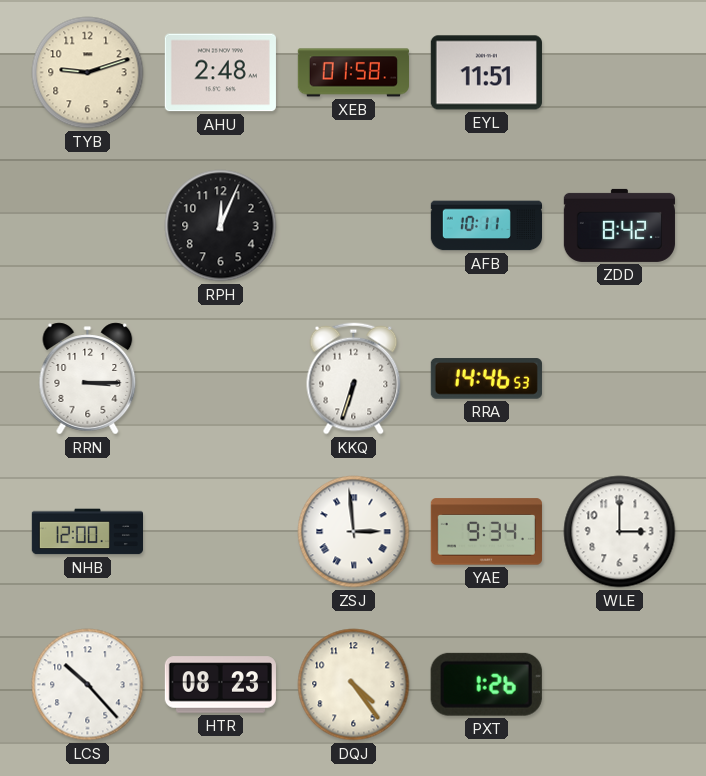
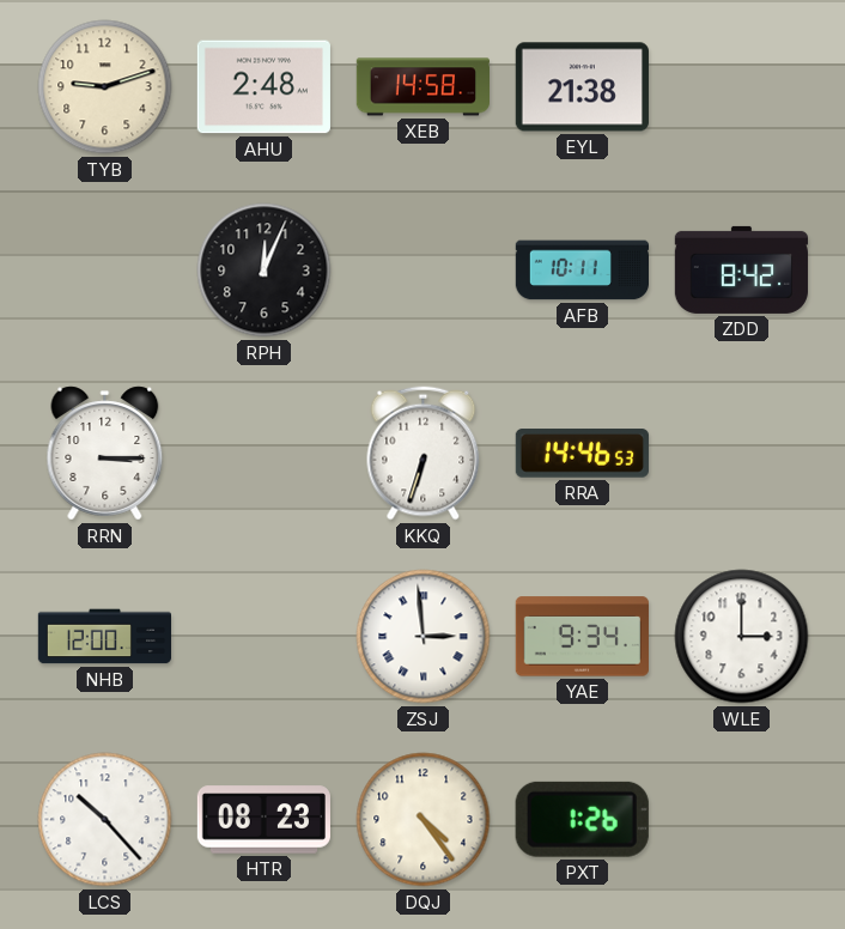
XEB: 01:58 -> 14:58 (423, 87)
EYL: 11:51 -> 21:38 (582, 87)
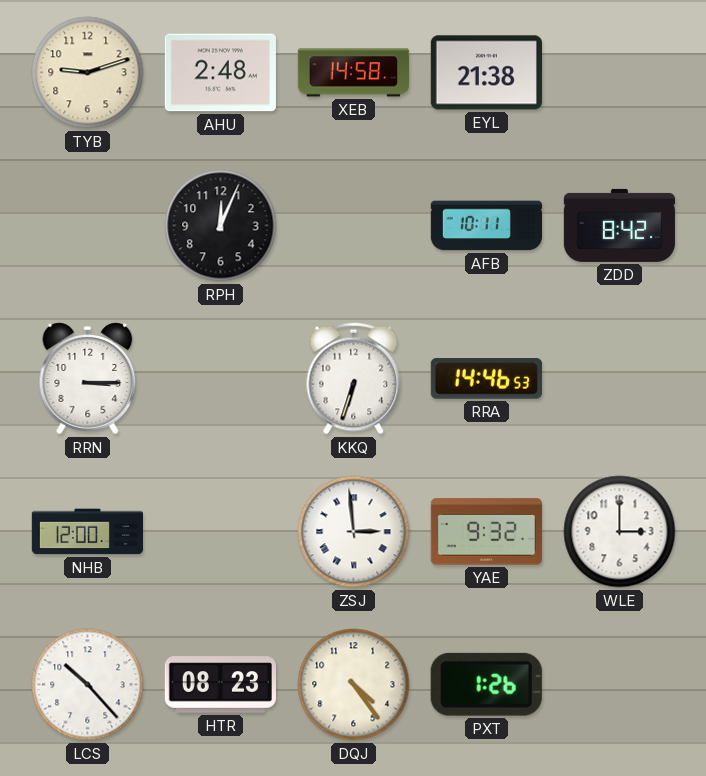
YAE: 9:34 -> 9:32 (486, 532)
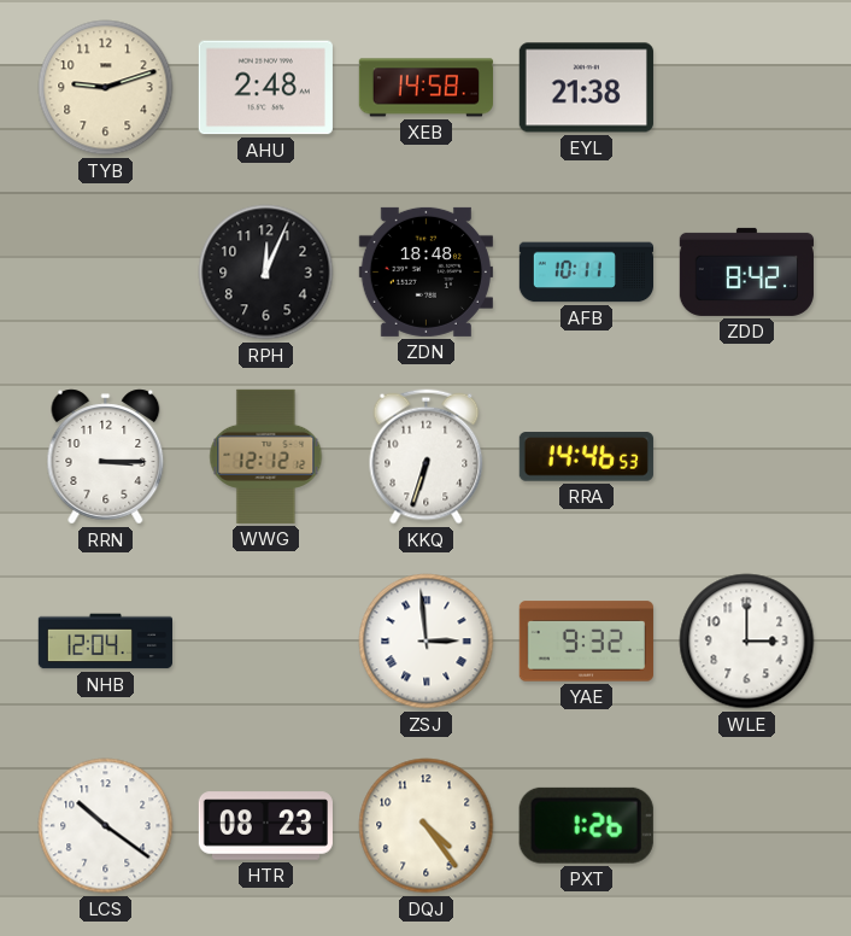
ZDN: none -> 18:48 (425, 271)
WWG: none -> 12:12 (266, 456)
NHB: 12:00 -> 12:04 (105, 642)
LCS: 10:23 -> 10:21 (106, 826)
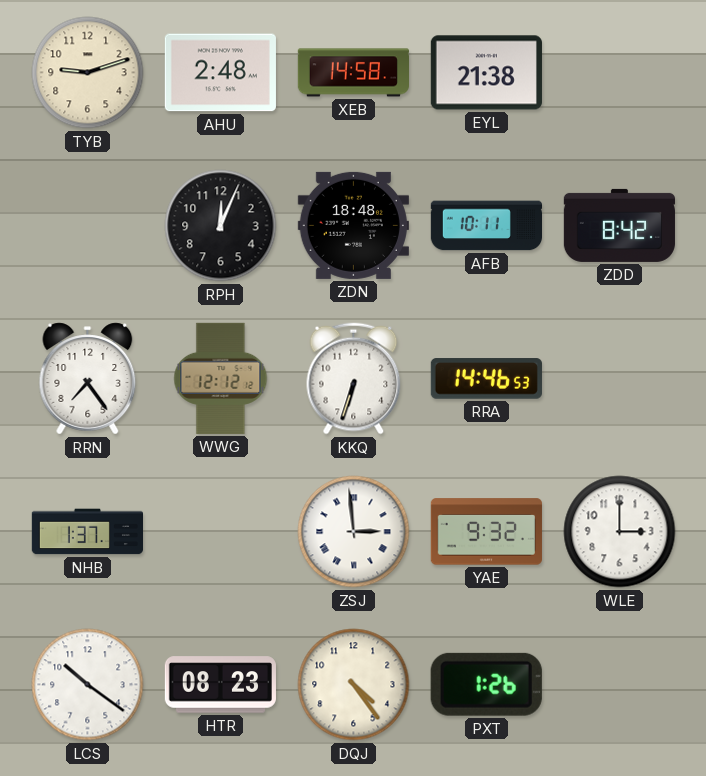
RRN: 3:15 -> 7:24 (88, 379)
NHB: 12:04 -> 1:37 (87, 532)
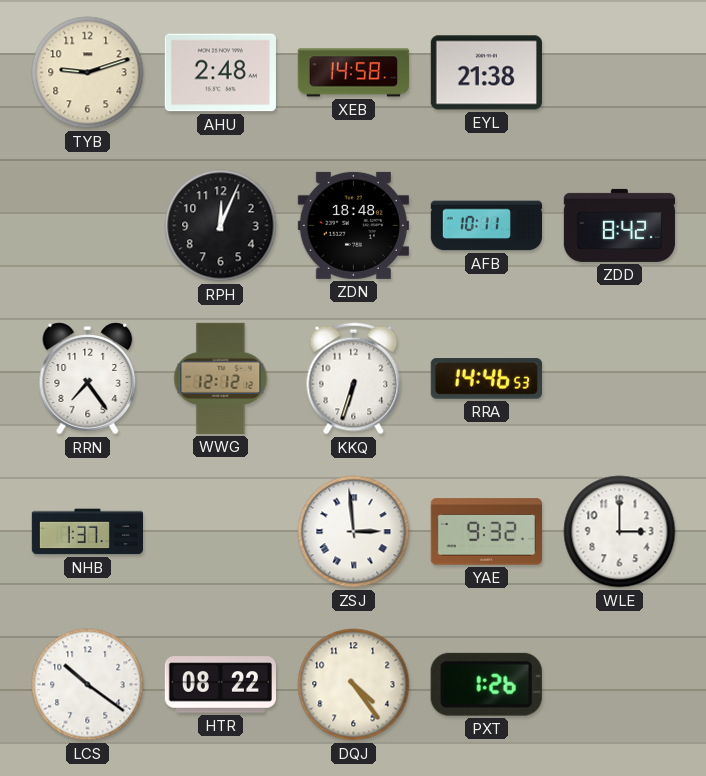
HTR: 08:23 -> 08:22 (220, 685)
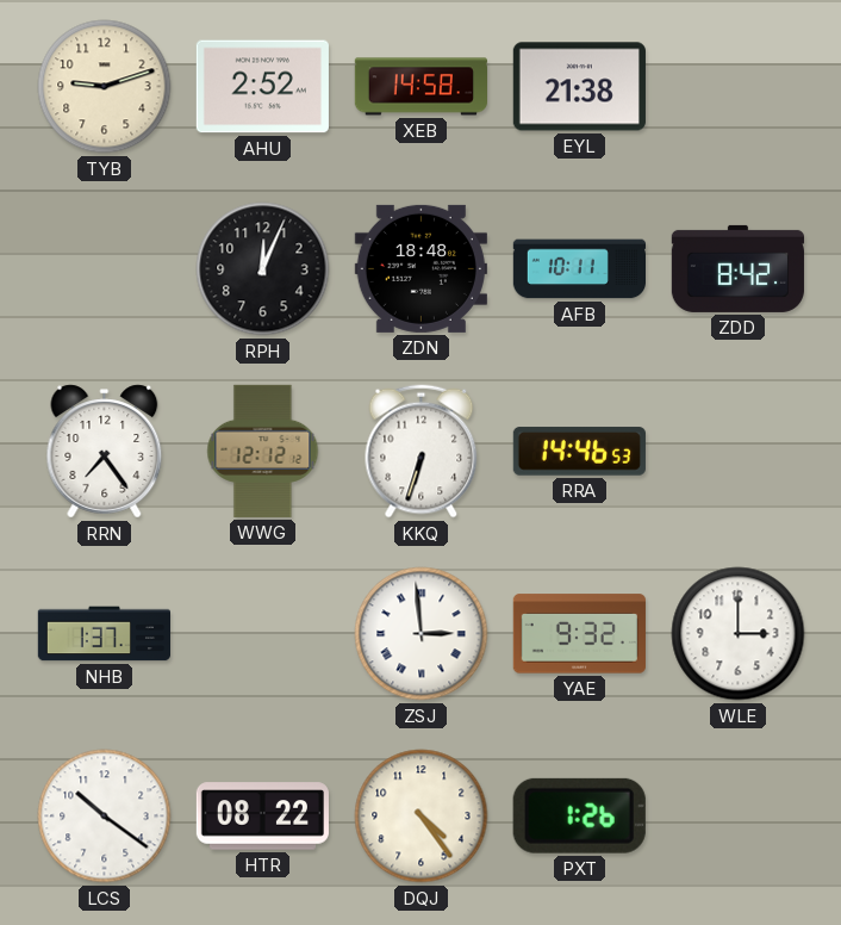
AHU: 2:48 -> 2:52 (262, 87)
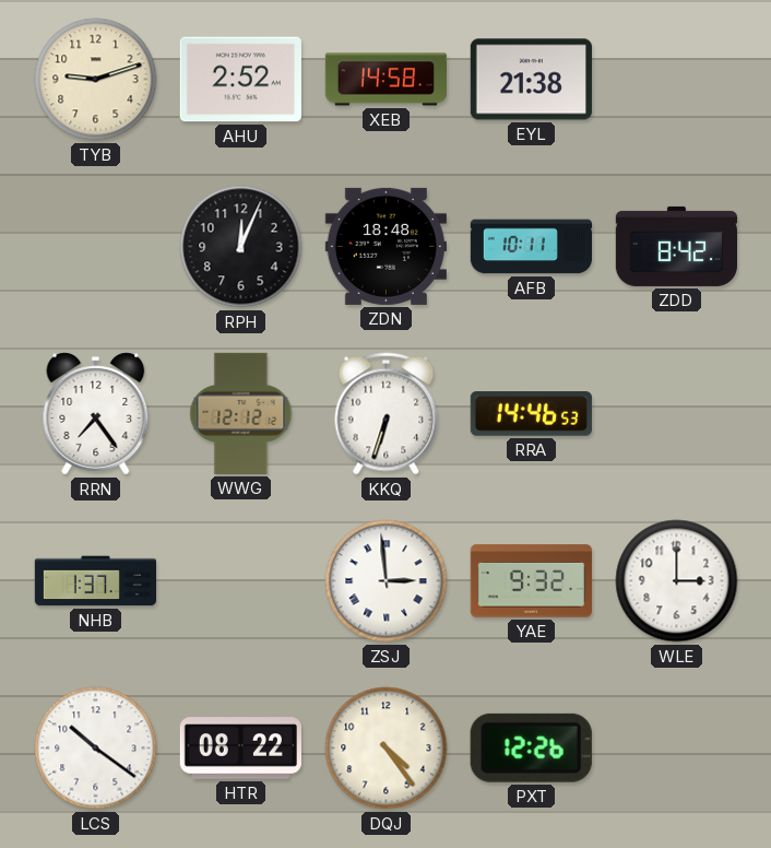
PXT: 1:26 -> 12:26 (531, 747)
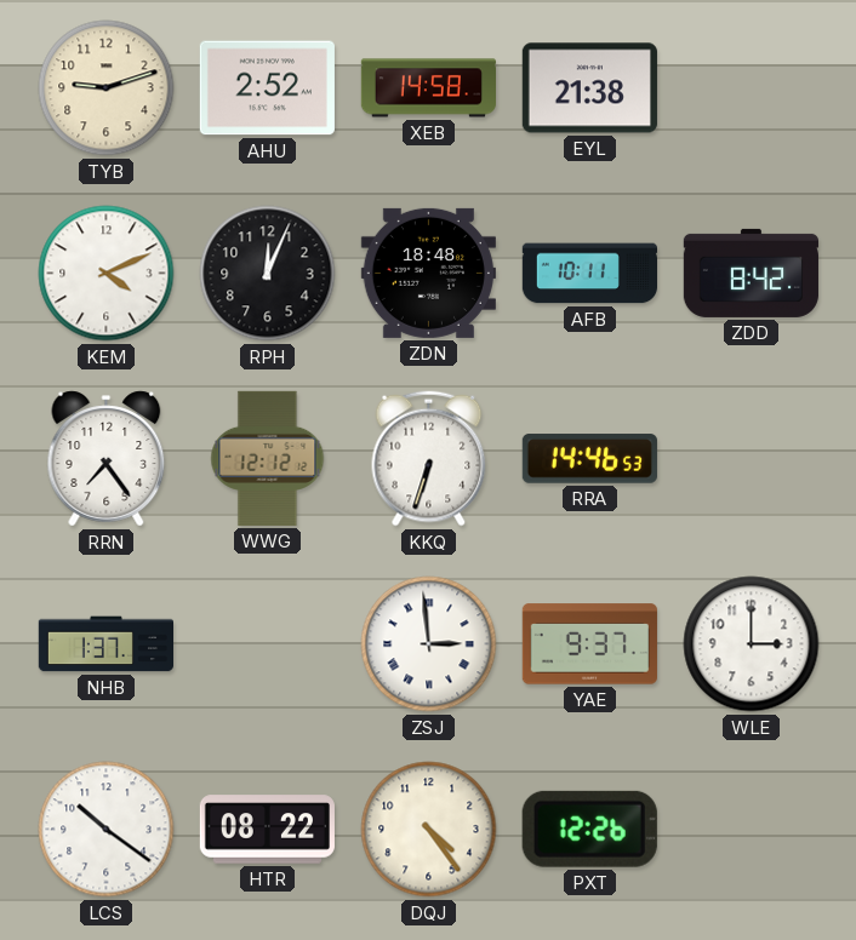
KEM: none -> 4:11 (107, 274)
YAE: 9:32 -> 9:37 (589, 644)
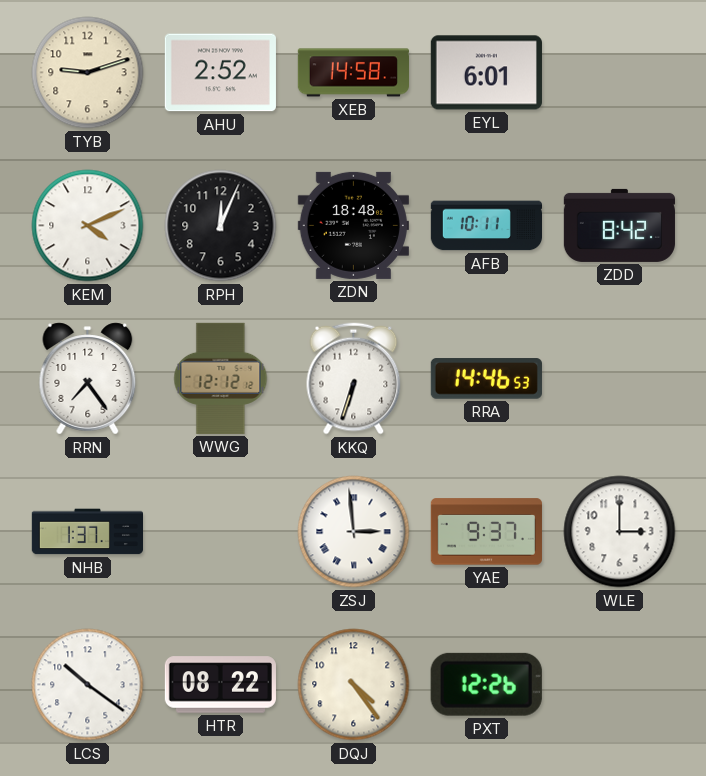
EYL: 21:38 -> 6:01 (486, 73)
